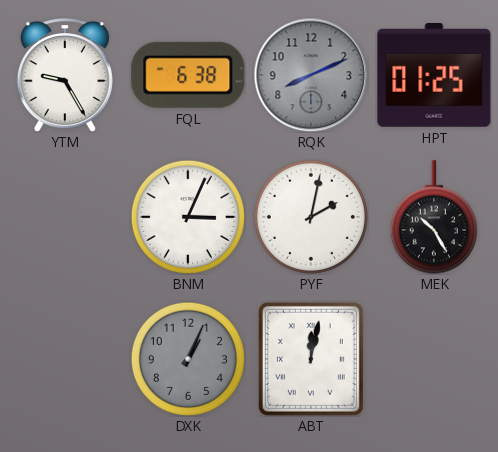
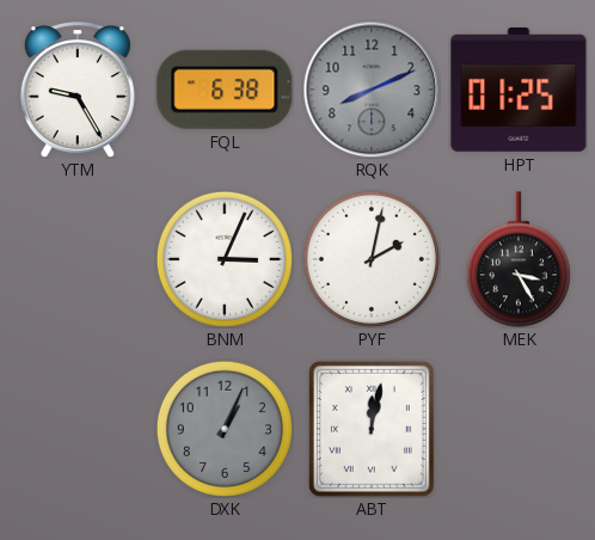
MEK: 10:25 -> 3:25 (519, 259)
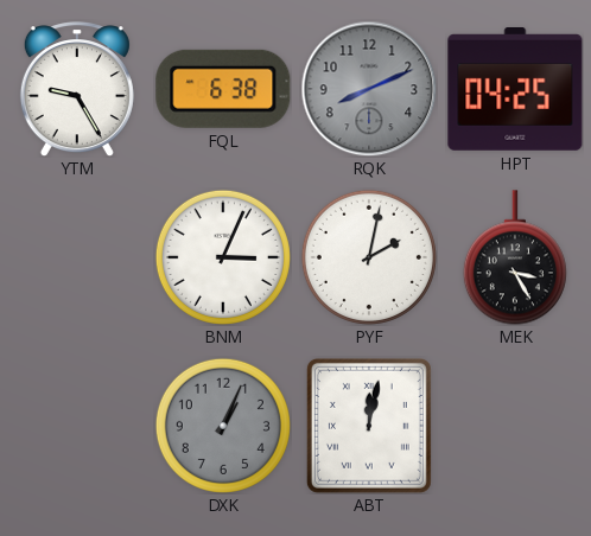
HPT: 01:25 -> 04:25 (515, 90)
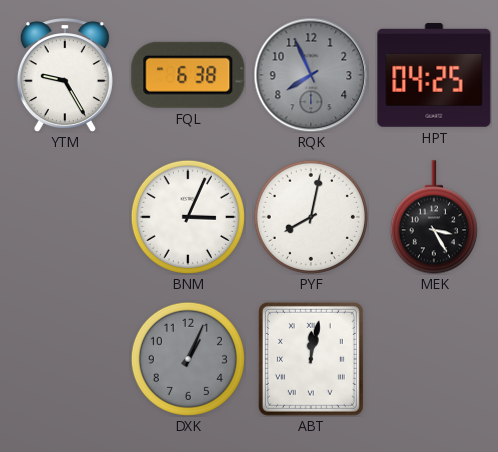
RQK: 8:11 -> 7:56 (311, 75)
PYF: 2:02 -> 8:02 (311, 217)
